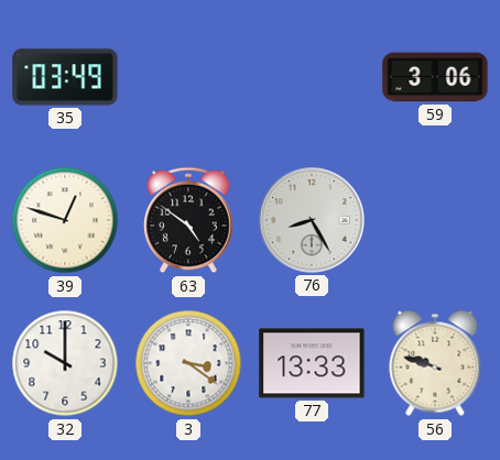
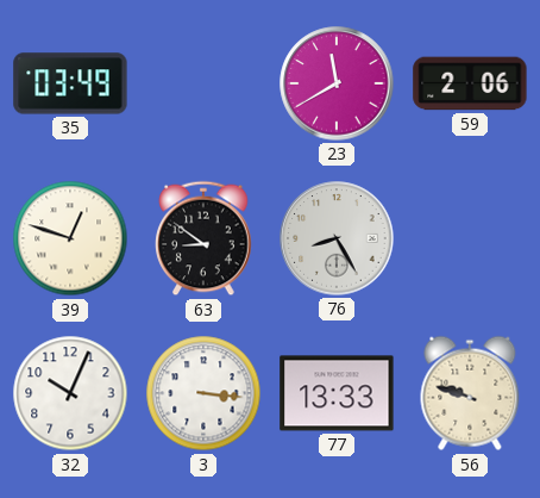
23: none -> 11:40 (337, 83)
59: 3:06 -> 2:06 (470, 83)
63: 4:51 -> 8:51 (203, 238)
32: 10:00 -> 10:04 (70, 393)
3: 3:21 -> 3:16 (203, 393)
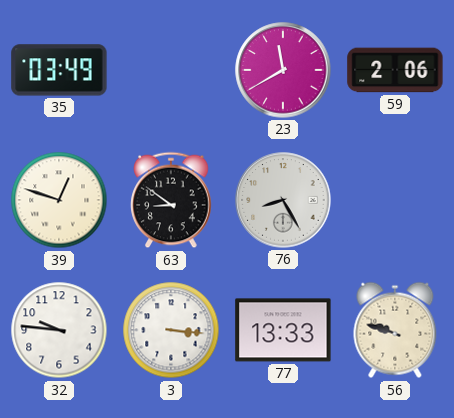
32: 10:04 -> 9:46 (59, 330)
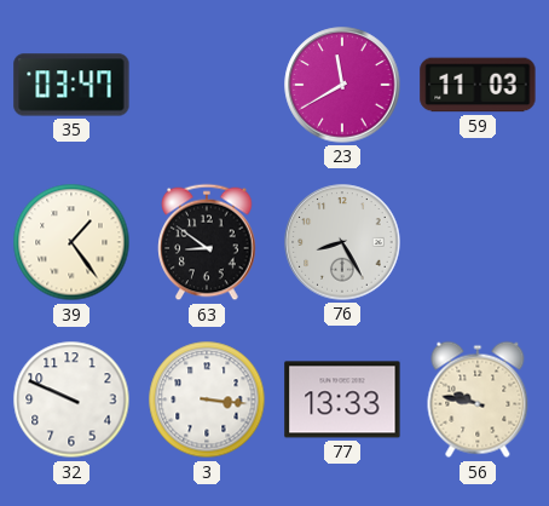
35: 03:49 -> 03:47 (71, 85)
59: 2:06 -> 11:03 (478, 85)
39: 12:48 -> 1:24 (71, 242)
32: 9:46 -> 9:49 (71, 399)
56: 9:48 -> 9:47 (478, 399)
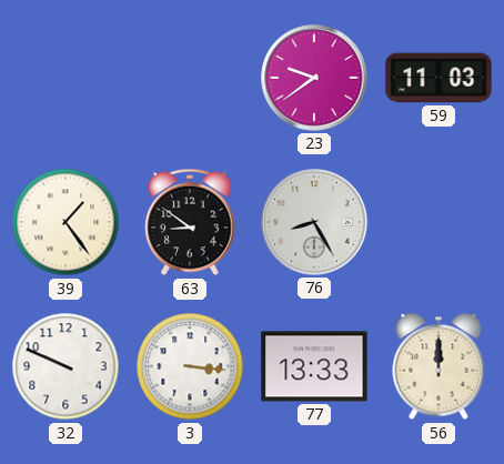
35: 03:47 -> none (71, 85)
23: 11:40 -> 9:39 (314, 78)
56: 9:47 -> 12:00 (439, 366)
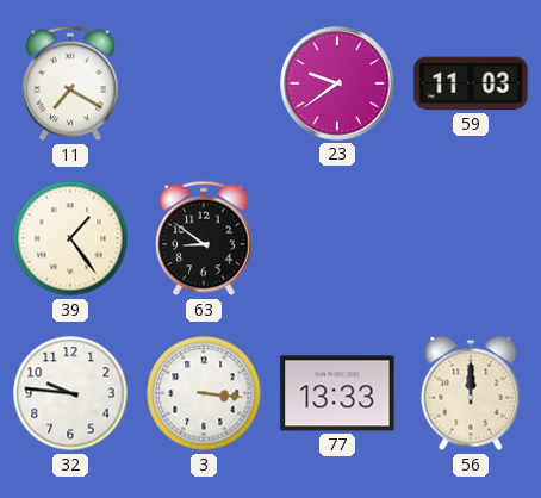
11: none -> 7:20 (70, 83)
76: 8:25 -> none (314, 222)
32: 9:49 -> 9:46 (70, 393)
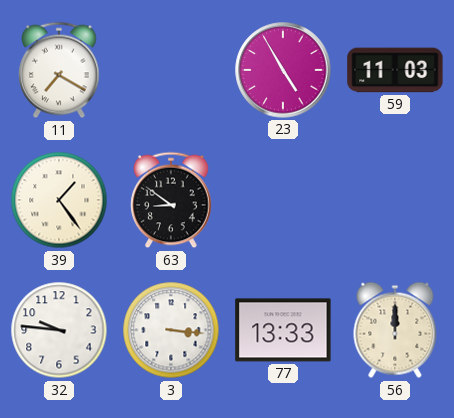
23: 9:39 -> 4:55 (283, 70)
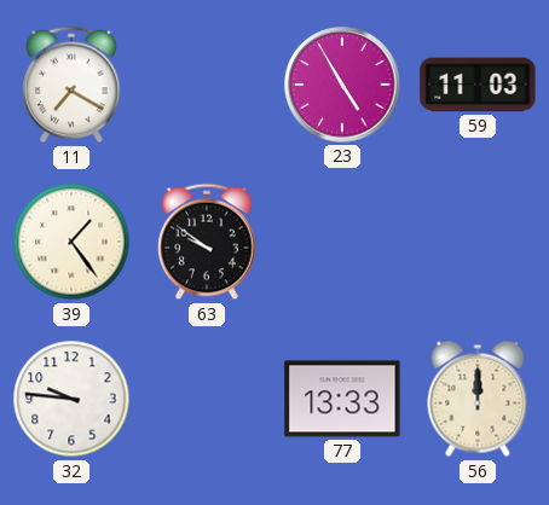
63: 8:51 -> 9:51 (207, 242)
3: 3:16 -> none (171, 330)
